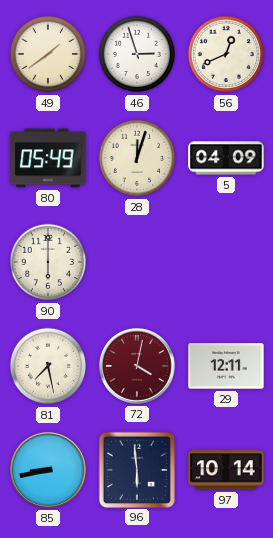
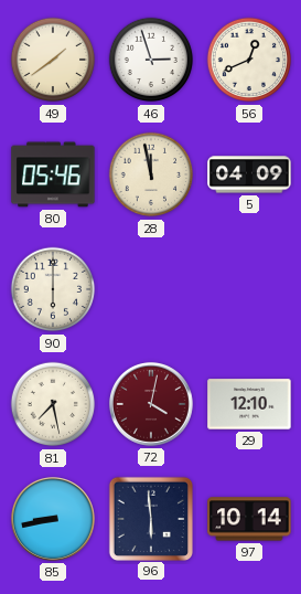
80: 05:49 -> 05:46 (53, 174)
28: 12:03 -> 11:58 (151, 174)
29: 12:11 -> 12:10 (249, 404)
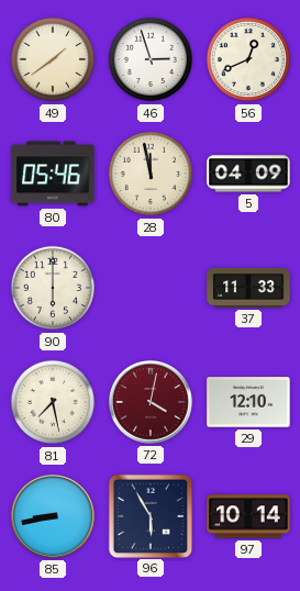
37: none -> 11:33 (248, 288)
96: 5:59 -> 5:55 (149, 515)
